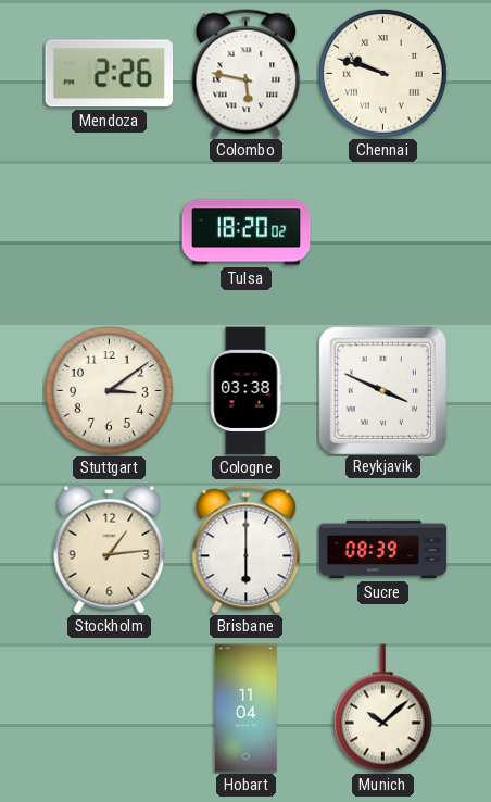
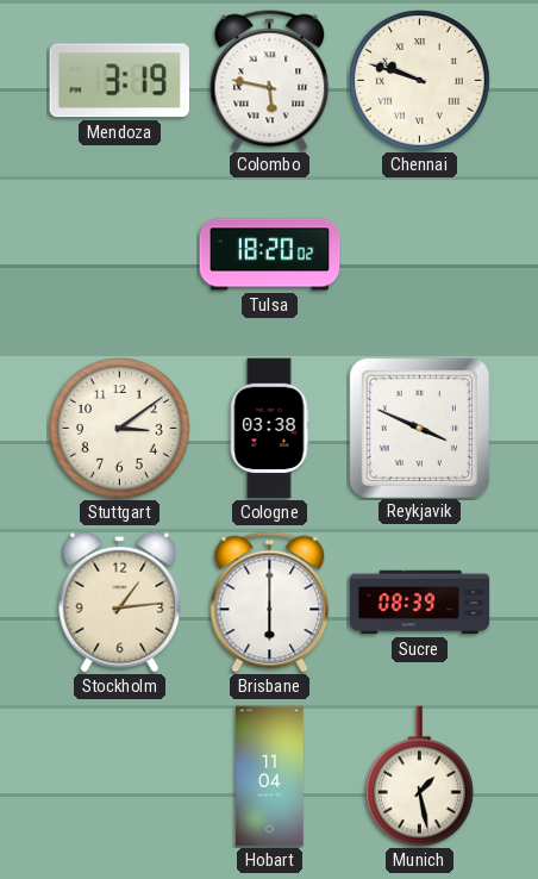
Mendoza: 2:26 -> 3:19 (119, 81)
Munich: 10:08 -> 1:28 (420, 777)
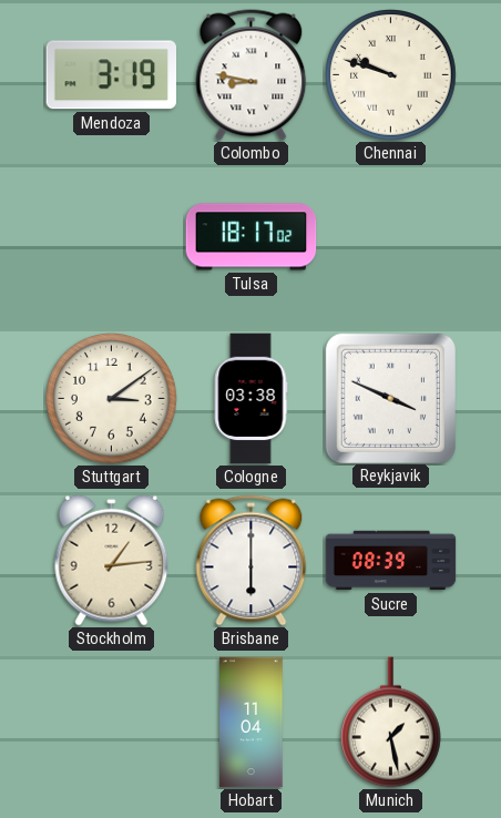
Colombo: 5:47 -> 8:47 (252, 75)
Tulsa: 18:20 -> 18:17 (252, 237)
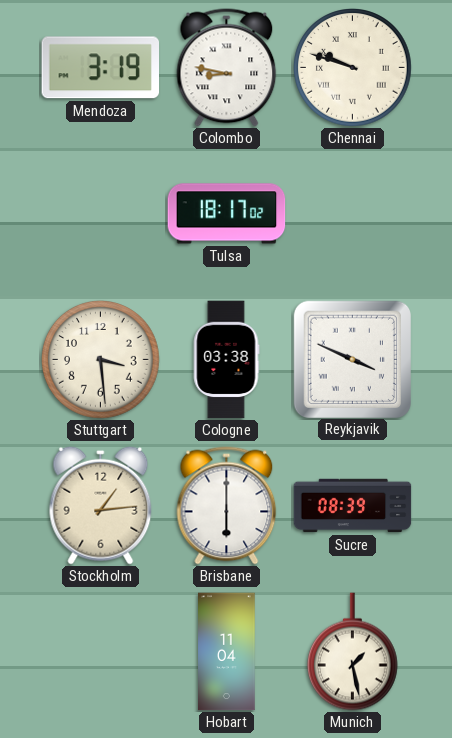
Stuttgart: 3:09 -> 3:29 (101, 360)
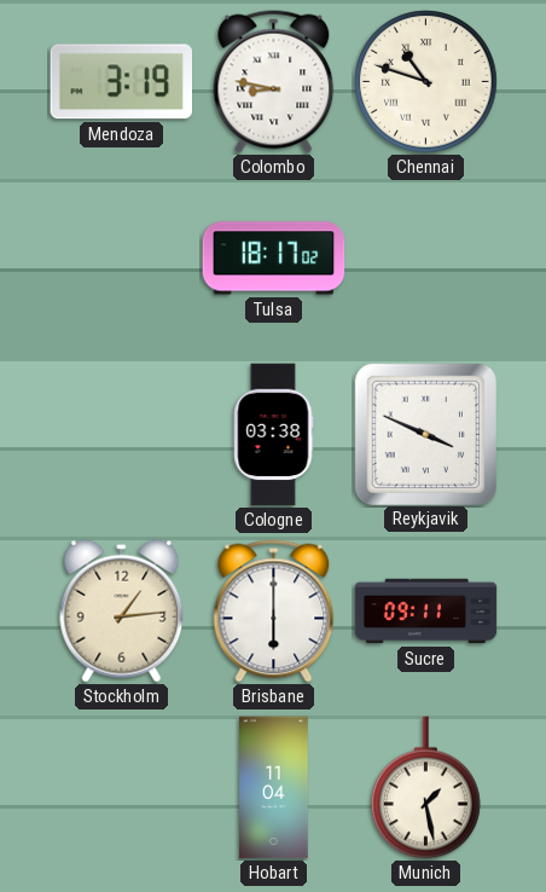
Chennai: 9:48 -> 10:48 (426, 82)
Stuttgart: 3:29 -> none (101, 360)
Sucre: 08:39 -> 09:11 (426, 612)
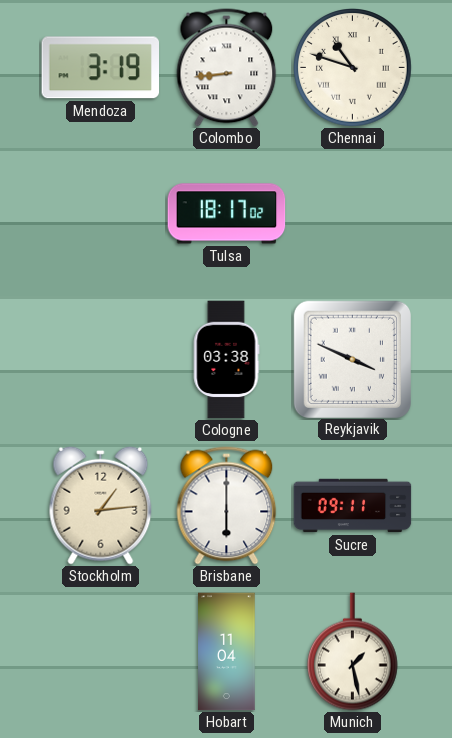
Colombo: 8:47 -> 8:44 (227, 68)
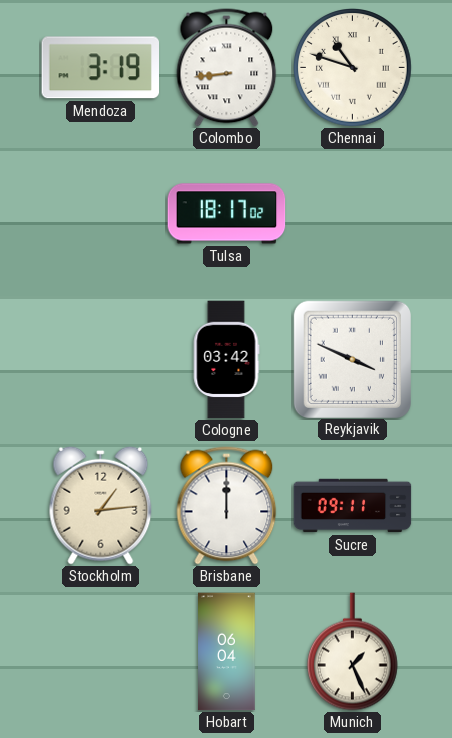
Cologne: 03:38 -> 03:42 (226, 360)
Brisbane: 6:00 -> 12:00 (227, 506)
Hobart: 11:04 -> 06:04 (227, 652)
Munich: 1:28 -> 1:26 (353, 652)
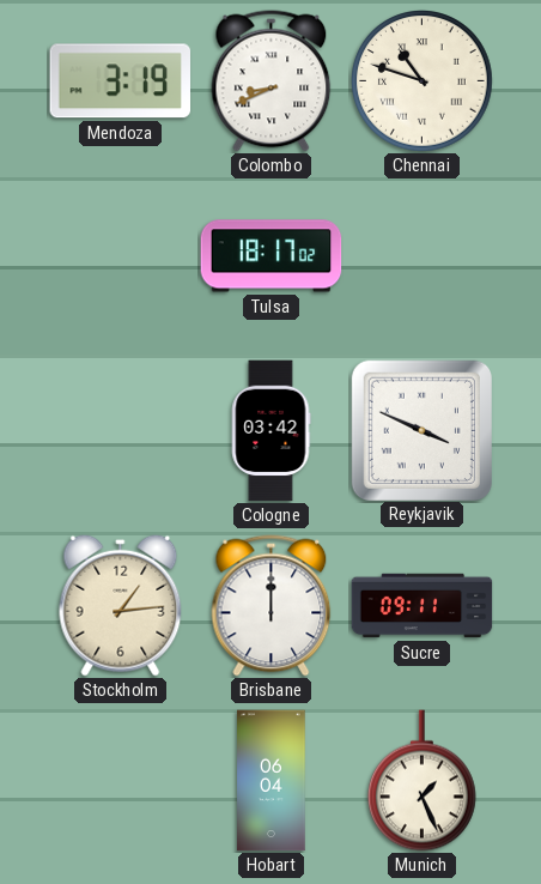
Colombo: 8:44 -> 8:41 (272, 81)
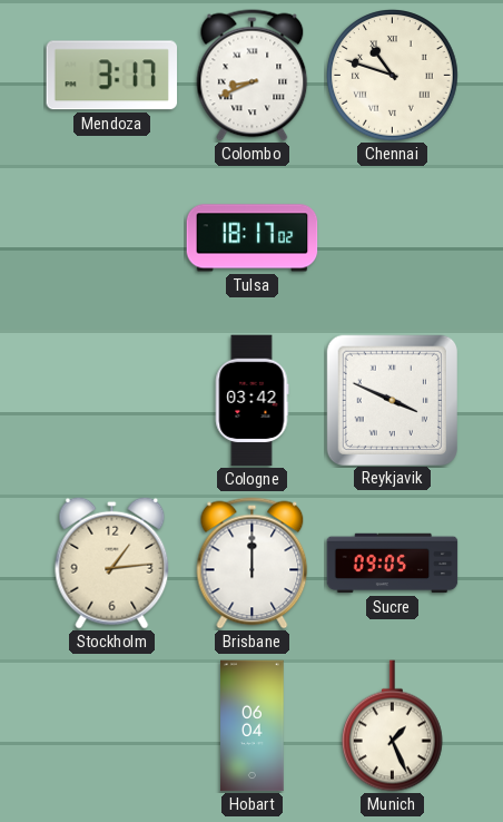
Mendoza: 3:19 -> 3:17 (111, 76)
Sucre: 09:11 -> 09:05 (393, 564)
